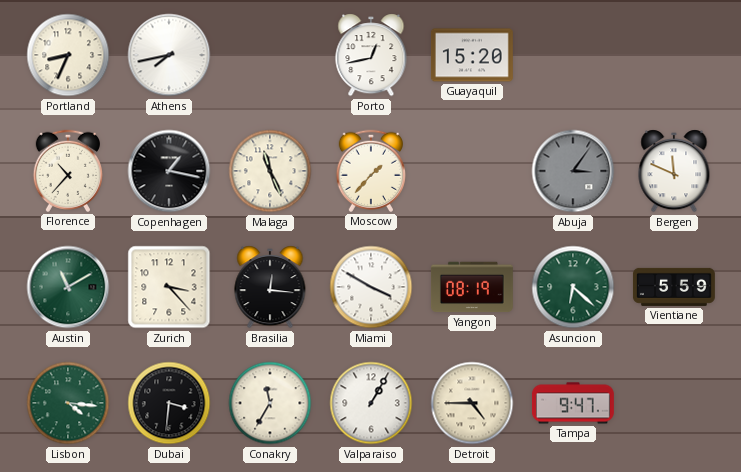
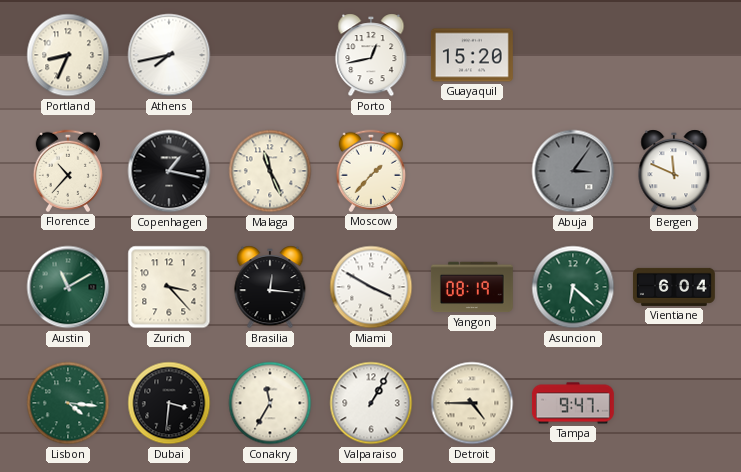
Vientiane: 5:59 -> 6:04 (674, 287)
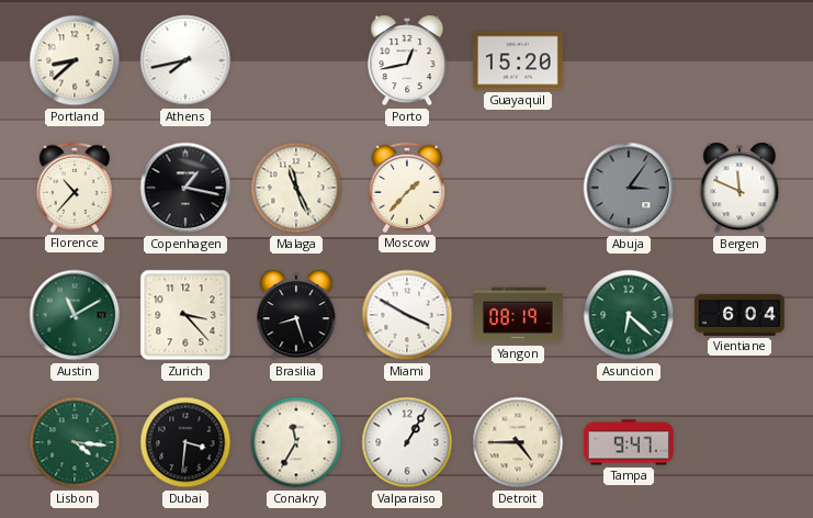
Portland: 8:34 -> 8:38 (75, 60)
Brasilia: 12:16 -> 8:27 (296, 315)
